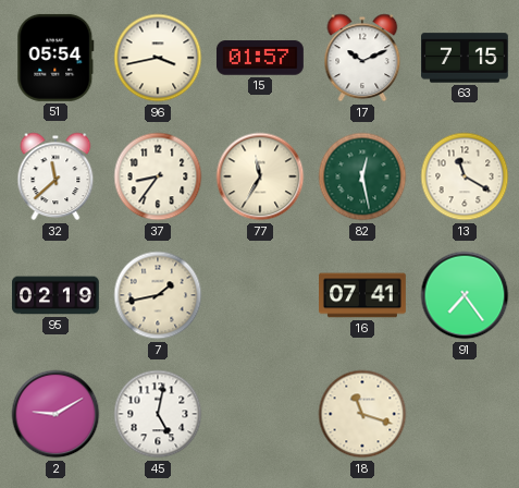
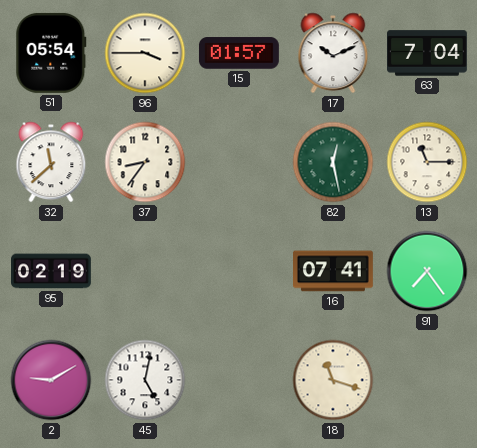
96: 3:43 -> 3:45 (145, 53)
63: 7:15 -> 7:04 (428, 53)
77: 11:35 -> none (260, 176)
13: 11:20 -> 11:15 (427, 162)
7: 1:43 -> none (158, 295)
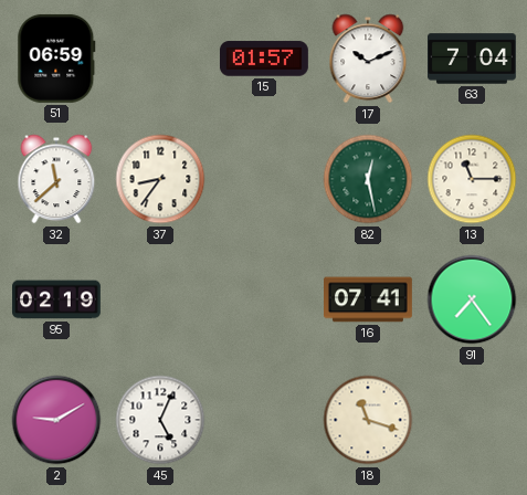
51: 05:54 -> 06:59 (56, 59)
96: 3:45 -> none (145, 53)
45: 5:02 -> 5:04 (160, 420)
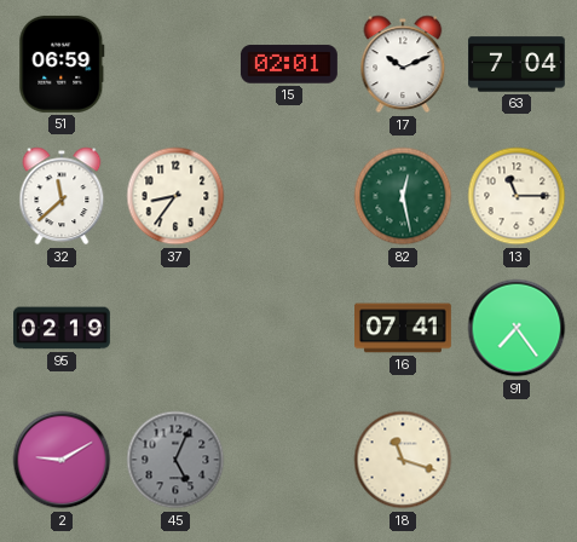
15: 01:57 -> 02:01 (289, 64)
45 dial: white -> grey (175, 460)
